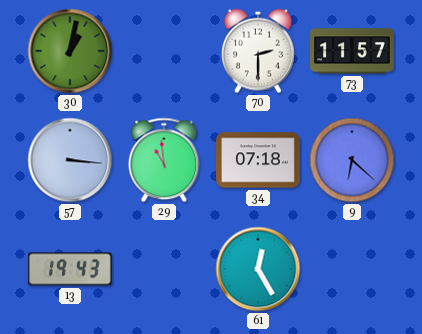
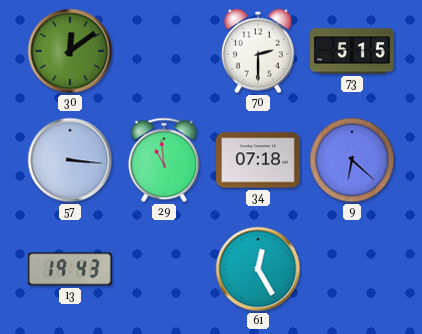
30: 1:02 -> 12:09 (70, 51)
73: 11:57 -> 5:15 (352, 51)
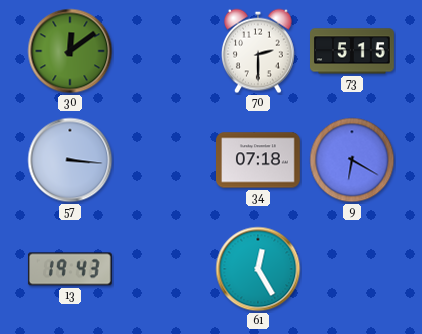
29: 10:59 -> none (164, 160)
9: 6:22 -> 6:20 (352, 160)
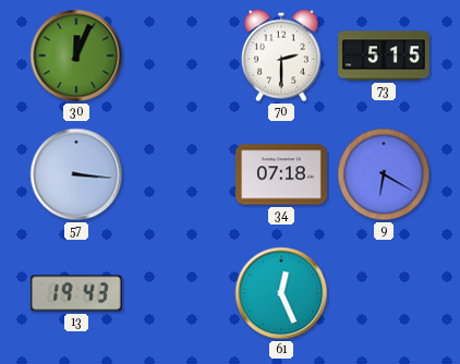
30: 12:09 -> 12:04 (76, 56)
61: 12:25 -> 12:26 (281, 293)
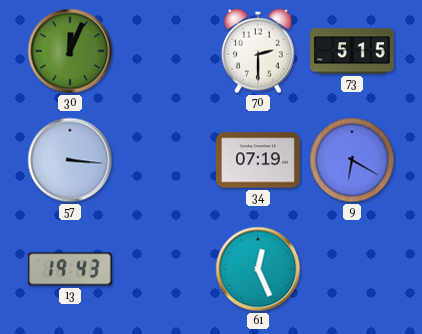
34: 07:18 -> 07:19 (259, 160)
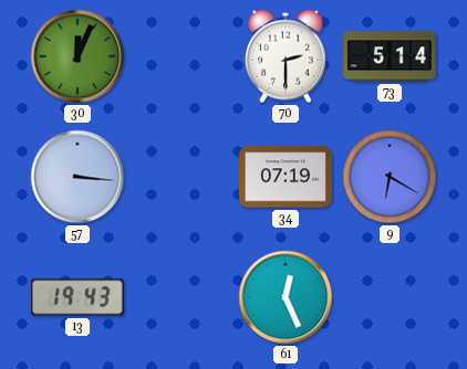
73: 5:15 -> 5:14 (390, 56)
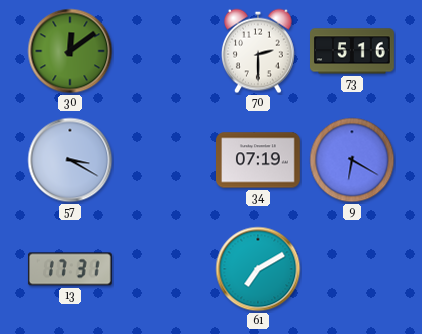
30: 12:04 -> 12:09 (70, 51)
73: 5:14 -> 5:16 (352, 51)
57: 3:16 -> 3:20 (70, 160)
13: 19:43 -> 17:31 (70, 269)
61: 12:26 -> 7:10 (258, 269)
